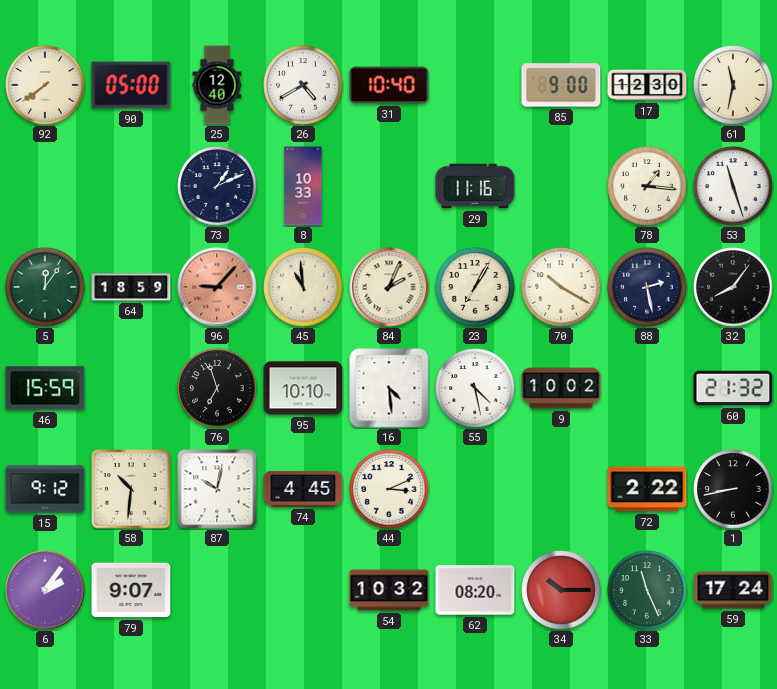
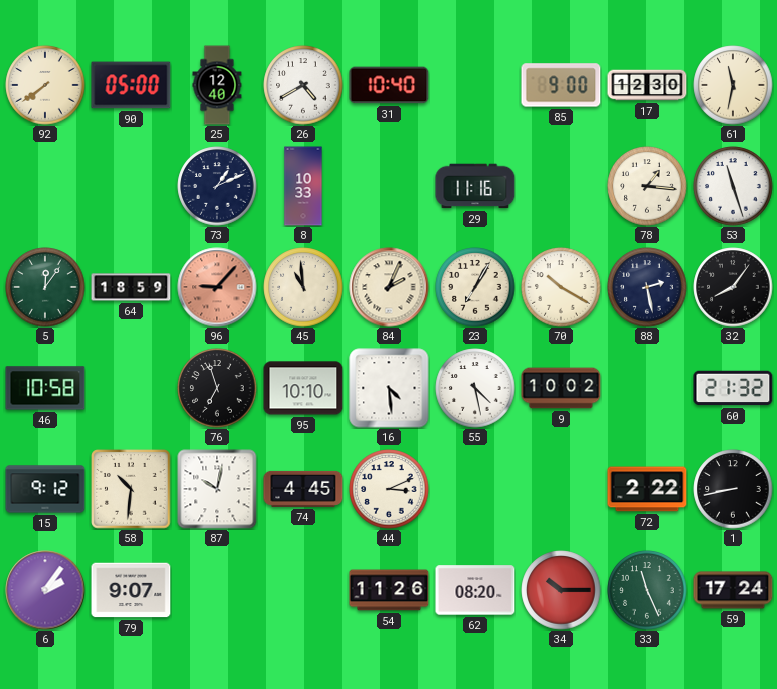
46: 15:59 -> 10:58 (45, 388)
54: 10:32 -> 11:26 (389, 590)
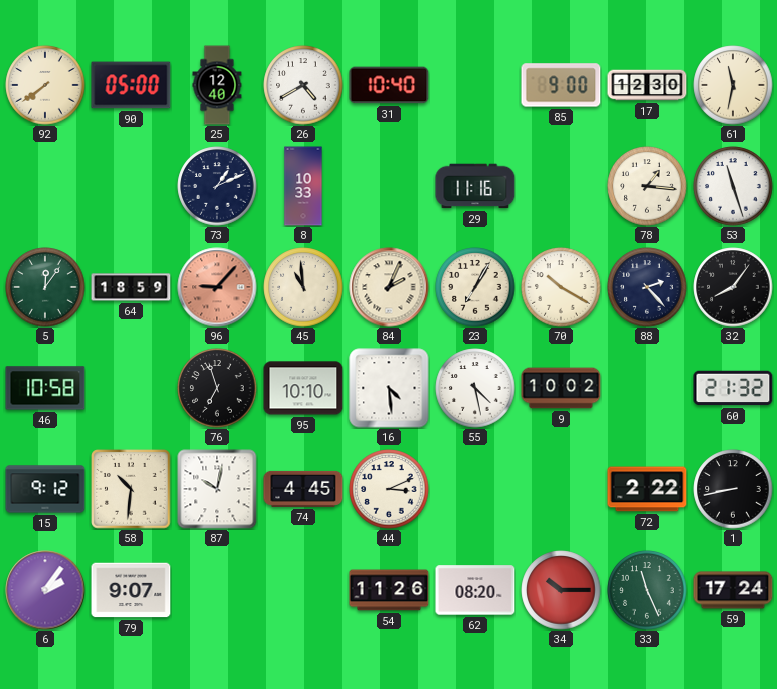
88: 2:28 -> 2:23 (647, 287)
